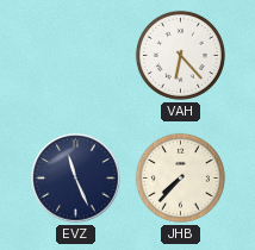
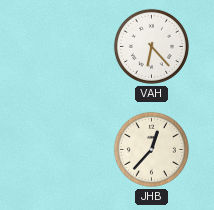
EVZ: 11:26 -> none (76, 179)
JHB: 7:37 -> 12:37 (151, 149)
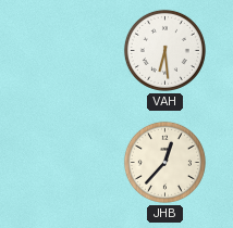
VAH: 6:23 -> 6:29 (164, 50)
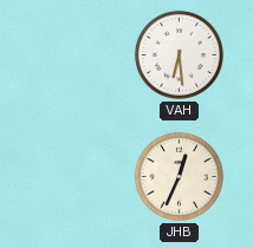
JHB: 12:37 -> 12:34 (179, 176)
